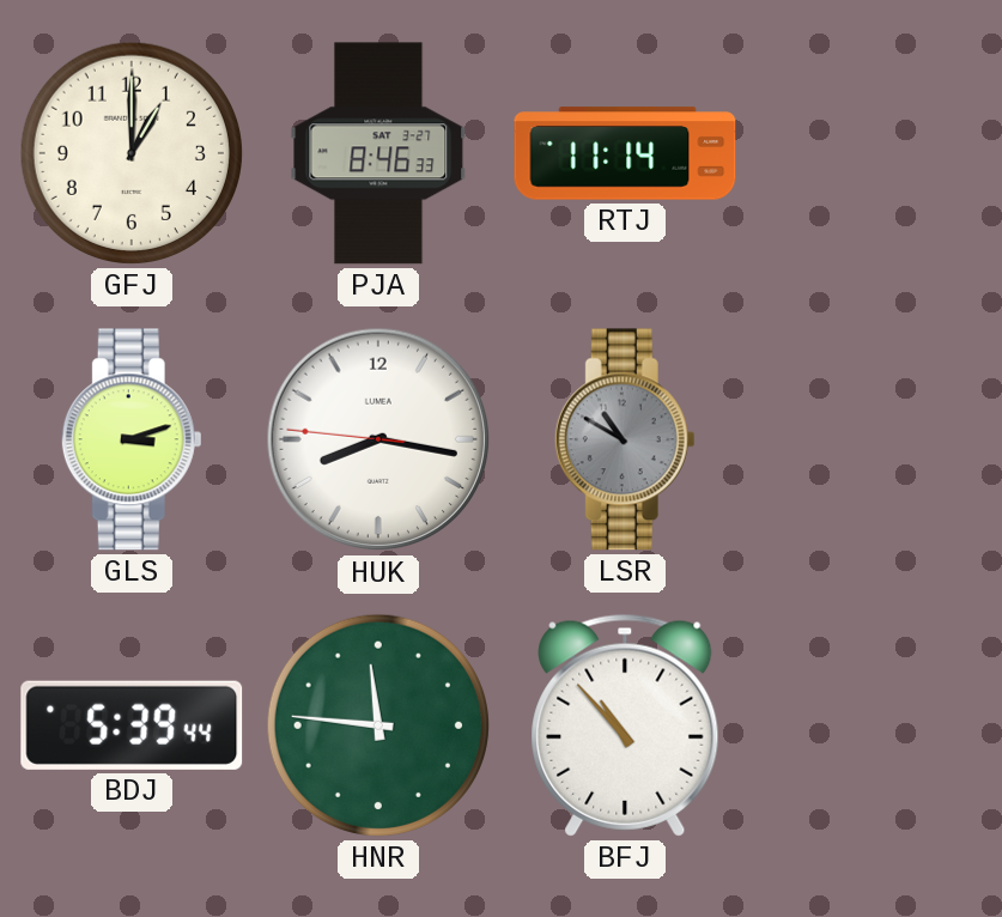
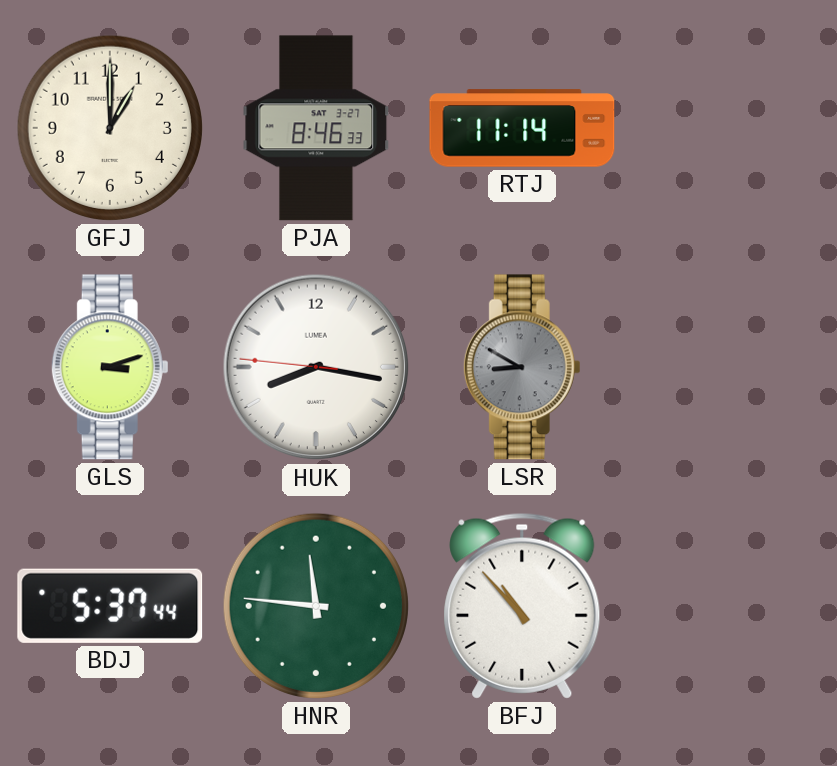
LSR: 10:50 -> 8:50 (522, 367)
BDJ: 5:39 -> 5:37 (110, 606)
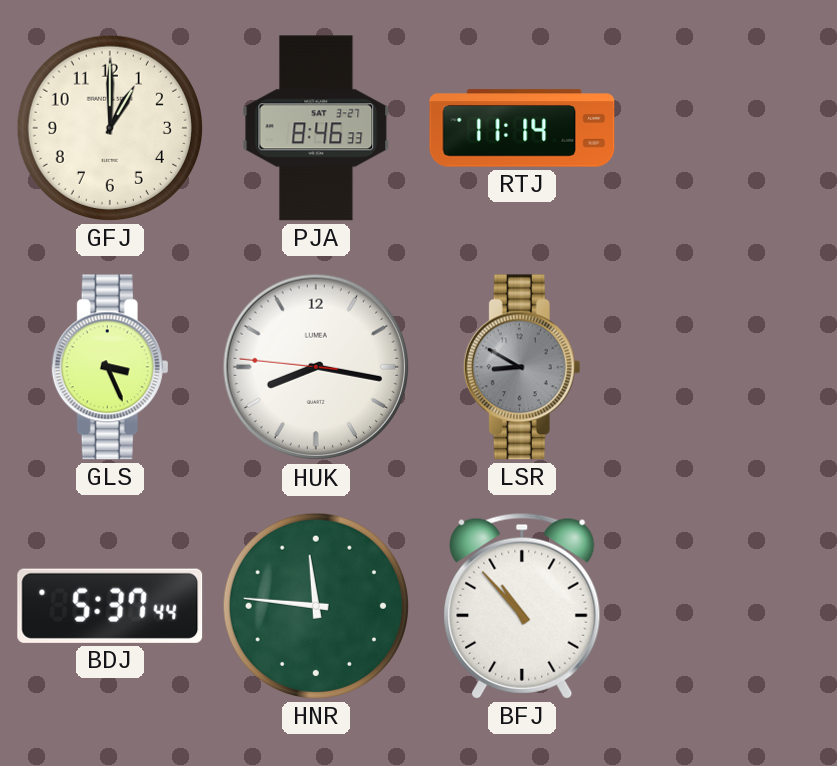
GLS: 3:12 -> 3:26 (110, 367)
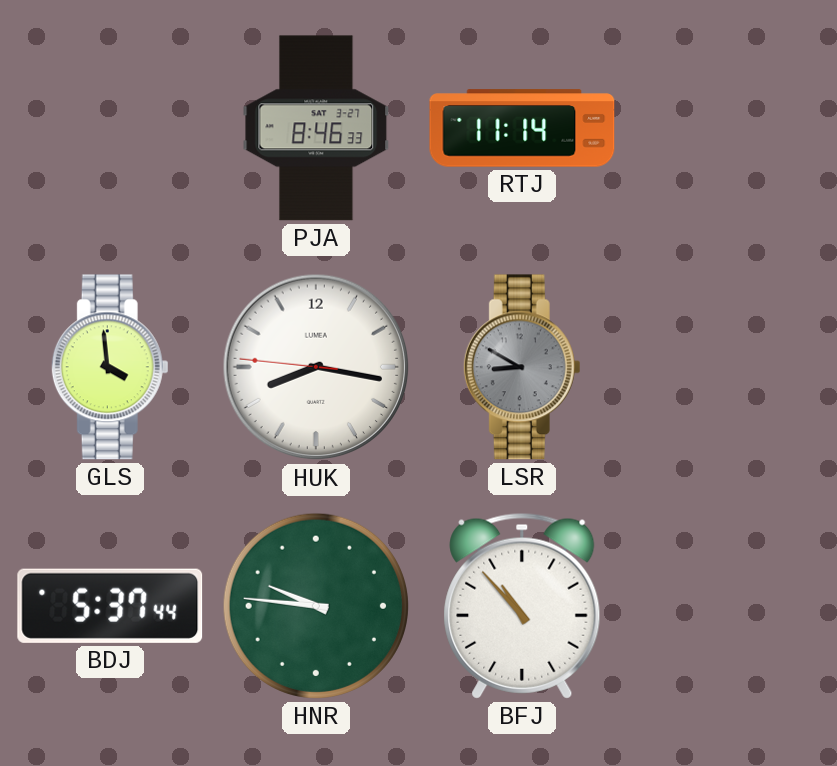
GFJ: 1:00 -> none (110, 128)
GLS: 3:26 -> 3:59 (110, 367)
HNR: 11:46 -> 9:46 (316, 606)
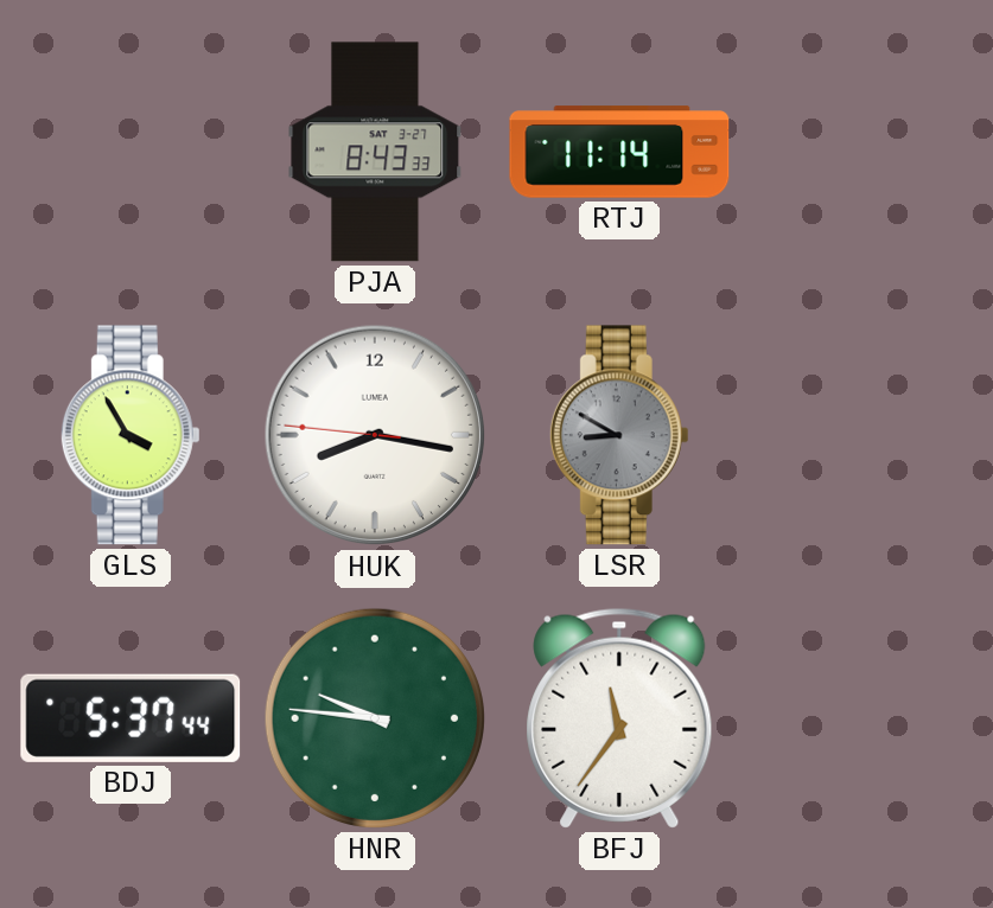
PJA: 8:46 -> 8:43 (375, 152)
GLS: 3:59 -> 3:55 (131, 435)
BFJ: 10:53 -> 11:36 (619, 718)
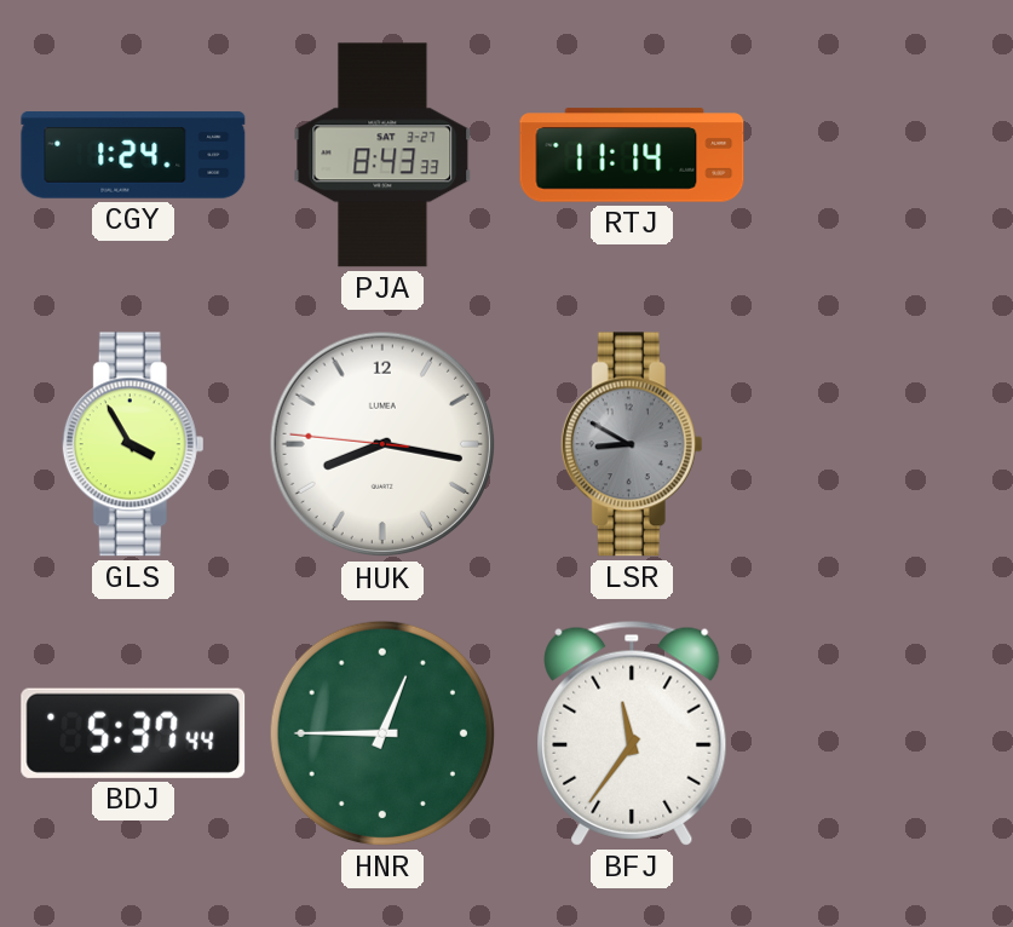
CGY: none -> 1:24 (133, 155)
HNR: 9:46 -> 12:45 (382, 733)
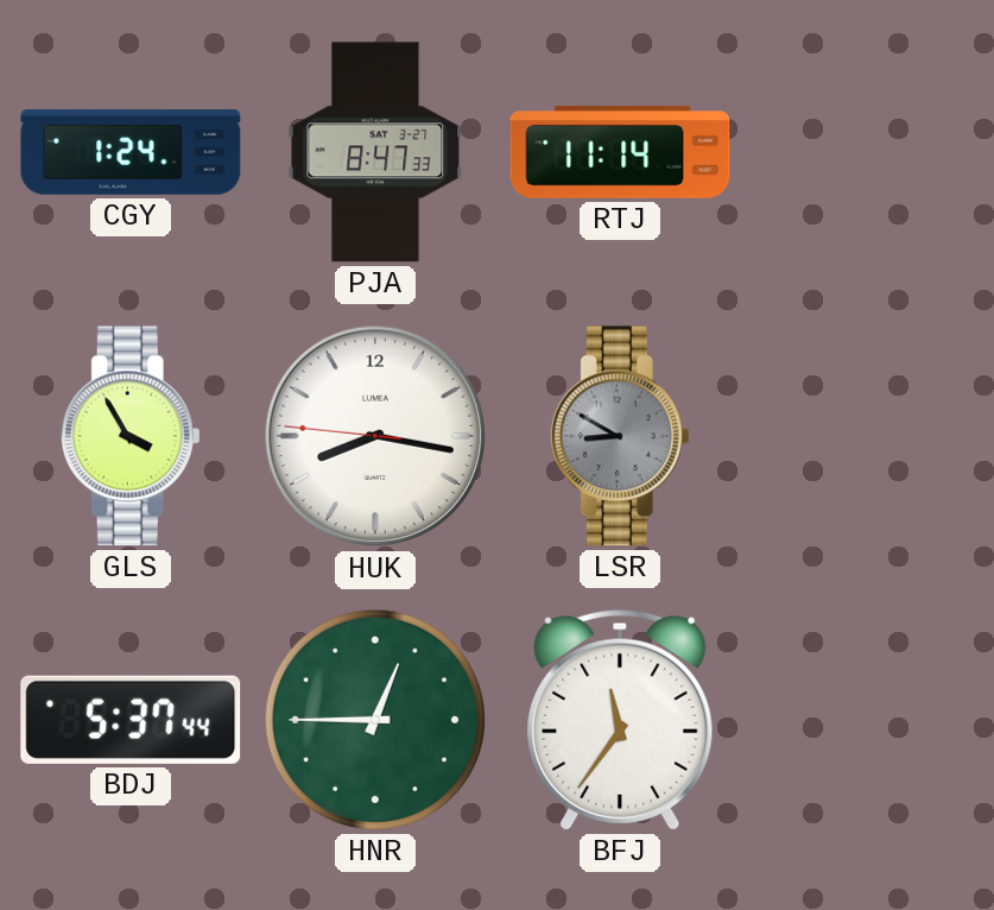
PJA: 8:43 -> 8:47 (375, 152)
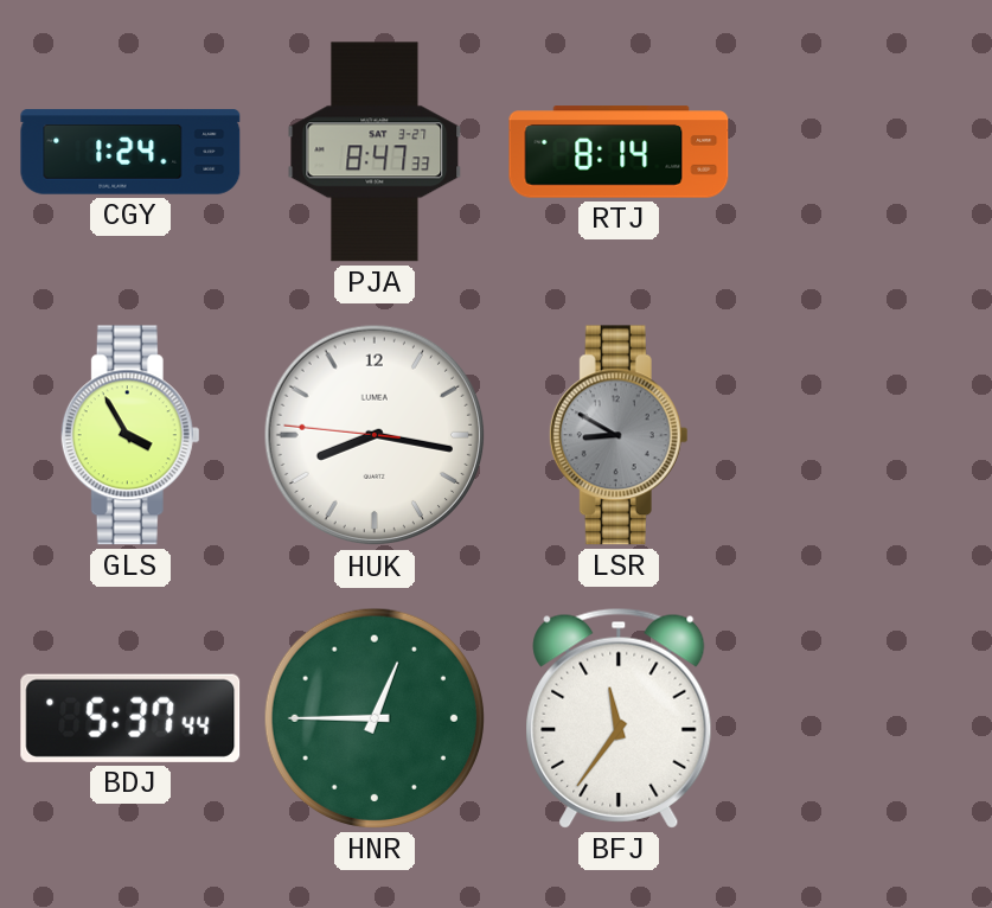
RTJ: 11:14 -> 8:14 (619, 152)
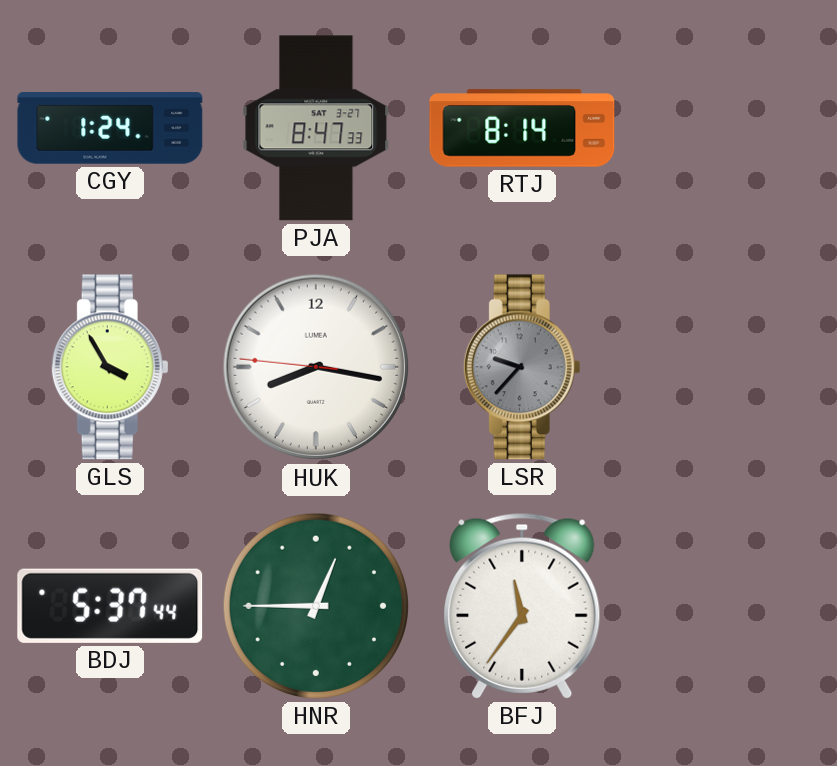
LSR: 8:50 -> 9:37 (522, 367)
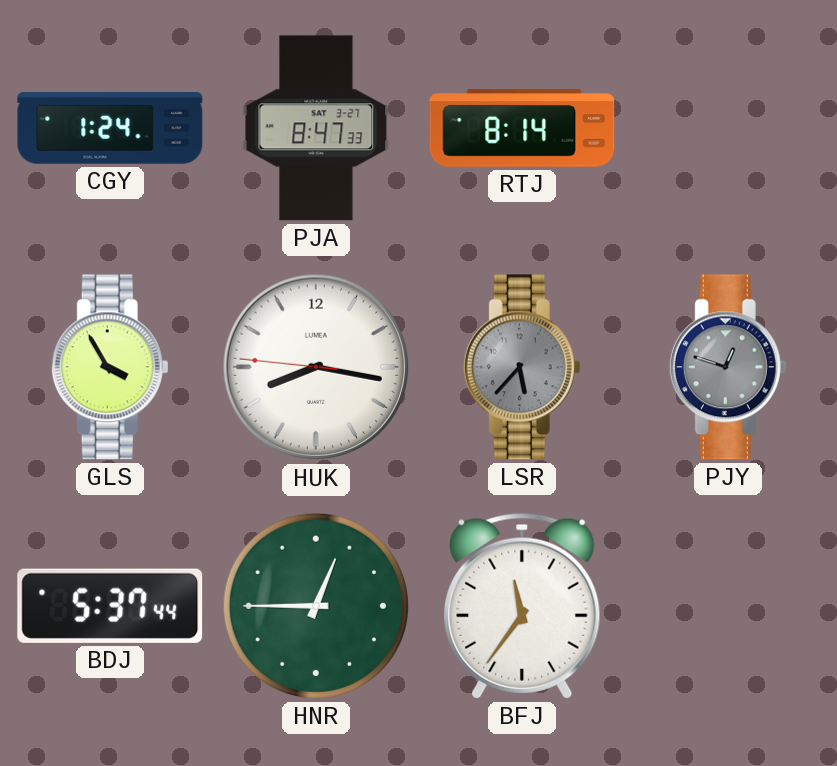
LSR: 9:37 -> 5:37 (522, 367)
PJY: none -> 12:48 (728, 367)
